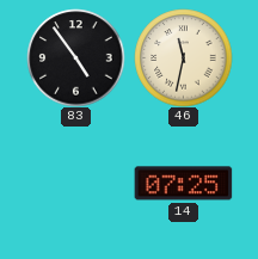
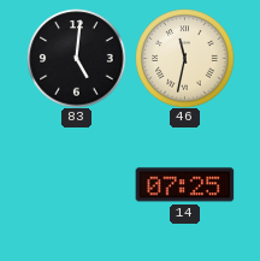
83: 4:54 -> 5:01 (76, 58)
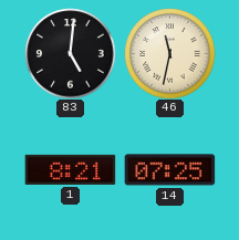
1: none -> 8:21 (70, 169)
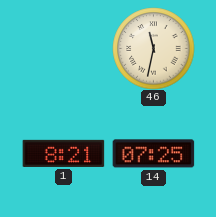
83: 5:01 -> none (70, 53)
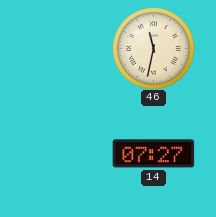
1: 8:21 -> none (63, 153)
14: 07:25 -> 07:27 (153, 154)
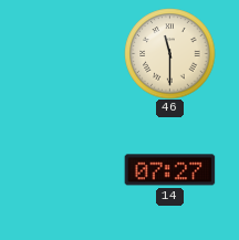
46: 11:32 -> 11:30 (169, 53)
